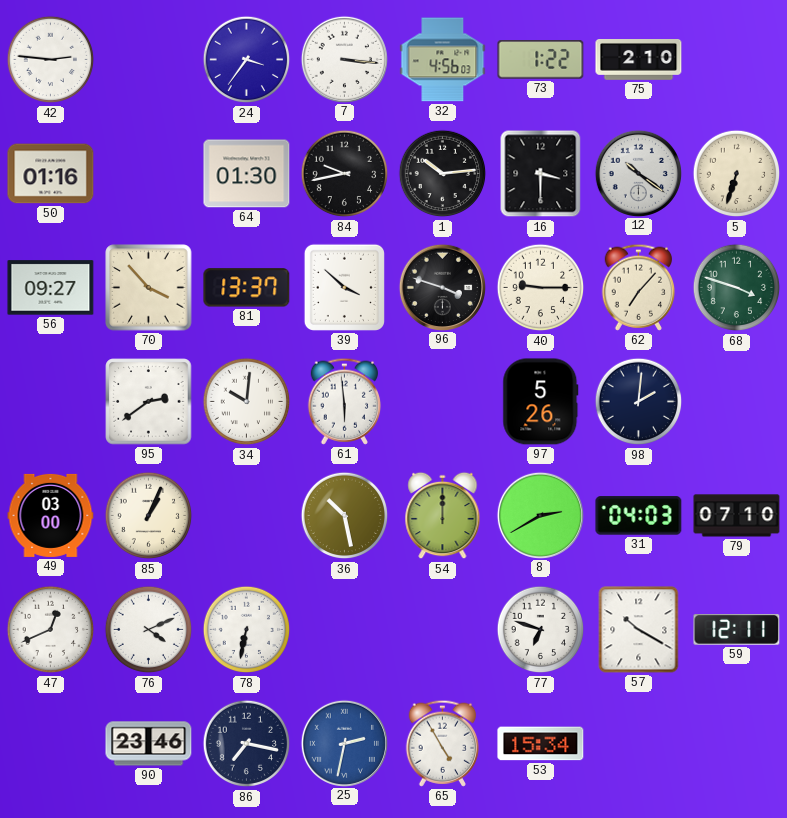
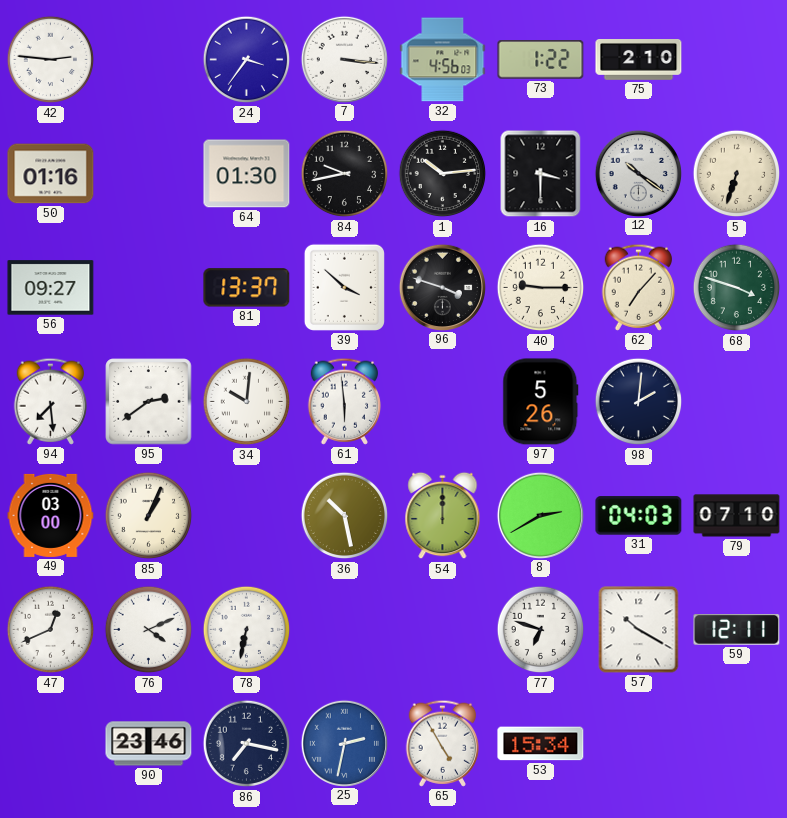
70: 3:53 -> none (149, 288)
94: none -> 7:29 (51, 401)
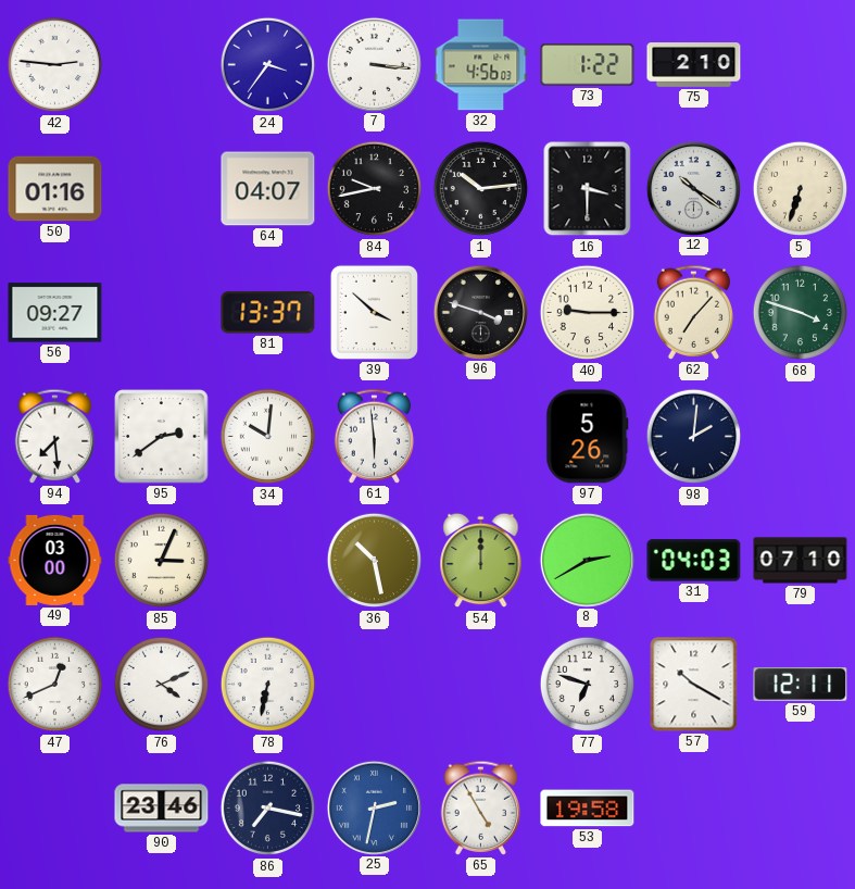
64: 01:30 -> 04:07 (268, 189)
85: 1:04 -> 3:04 (162, 561)
53: 15:34 -> 19:58 (588, 809)
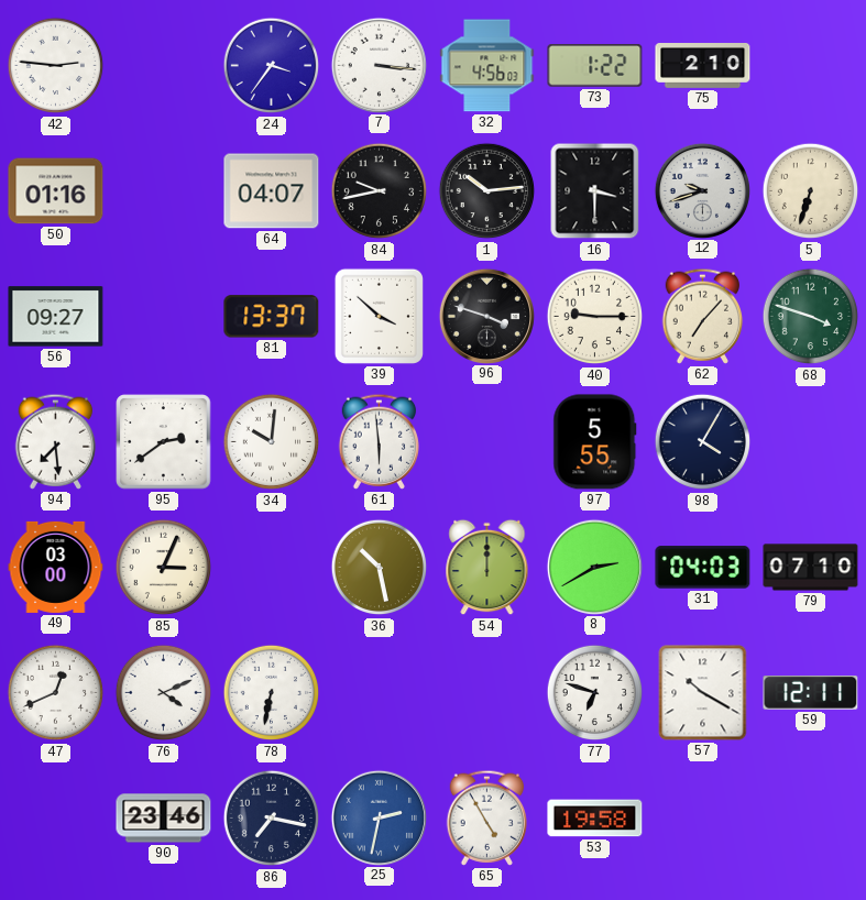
12: 10:21 -> 9:42 (702, 190)
97: 5:26 -> 5:55 (595, 442)
98: 2:01 -> 4:05 (703, 442)
